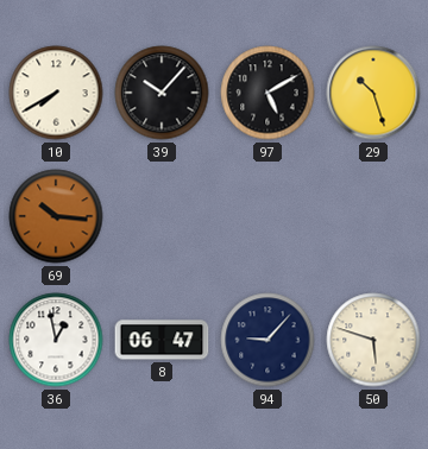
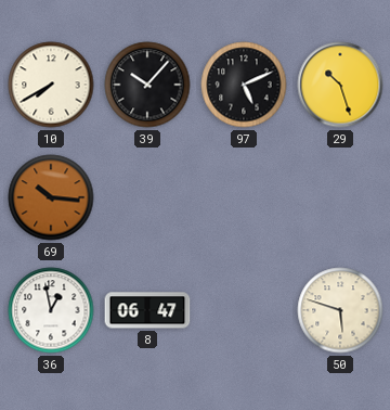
97: 5:10 -> 5:11 (244, 85)
94: 9:07 -> none (267, 340)
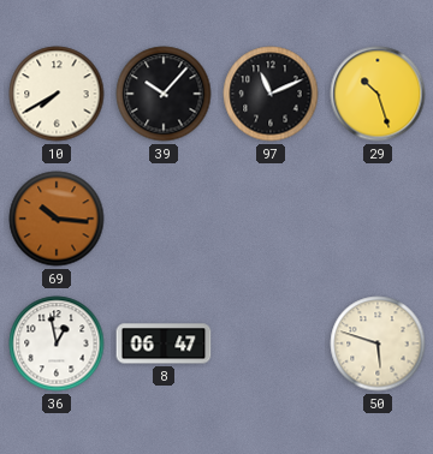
97: 5:11 -> 11:11 (271, 94)
